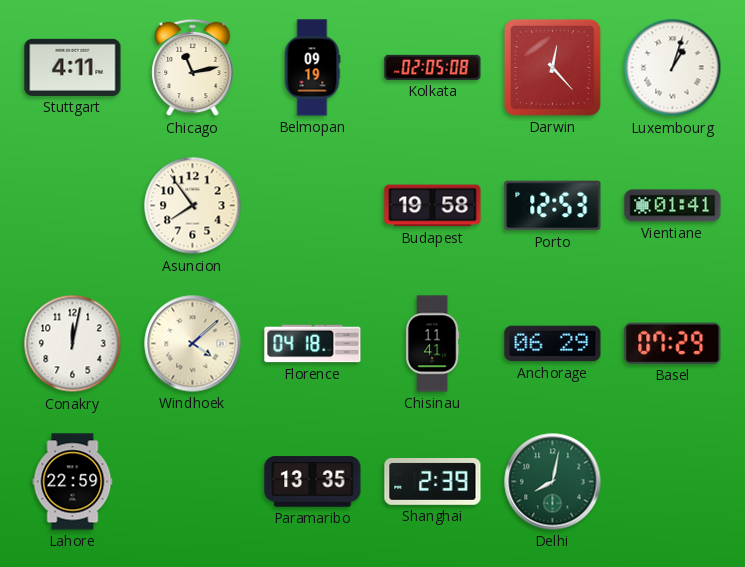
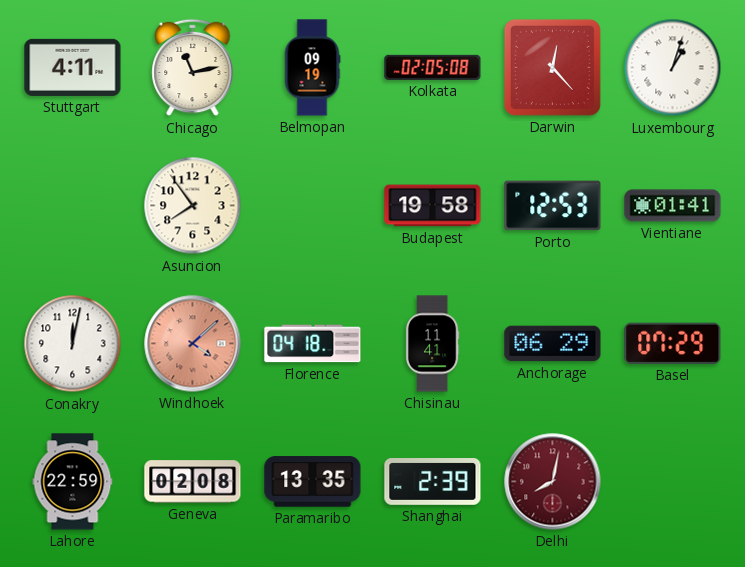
Windhoek dial: cream -> salmon (193, 344)
Geneva: none -> 02:08 (193, 482)
Delhi dial: green -> burgundy (553, 482)
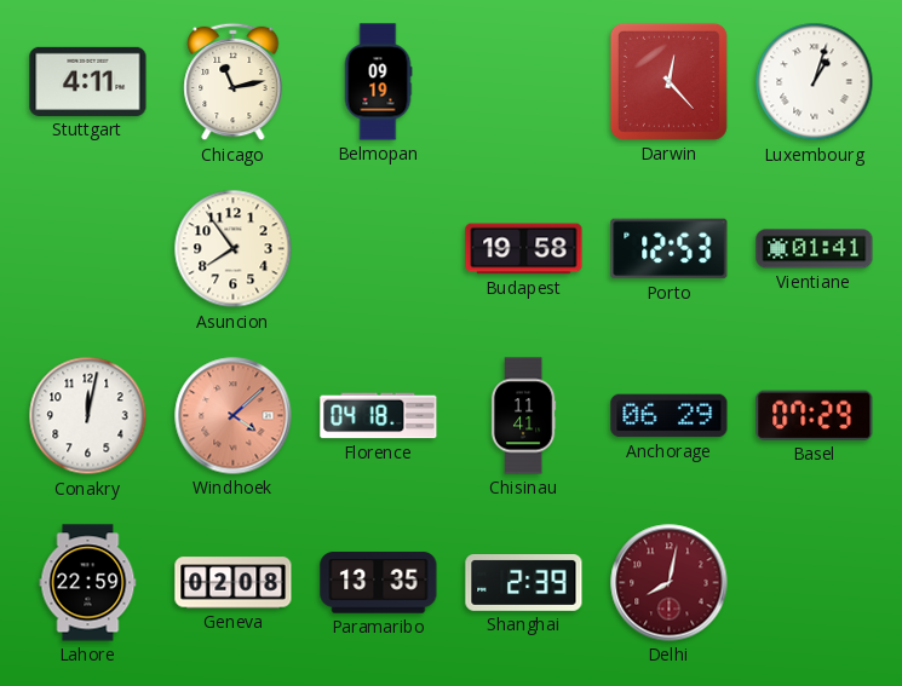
Kolkata: 02:05 -> none (433, 67)
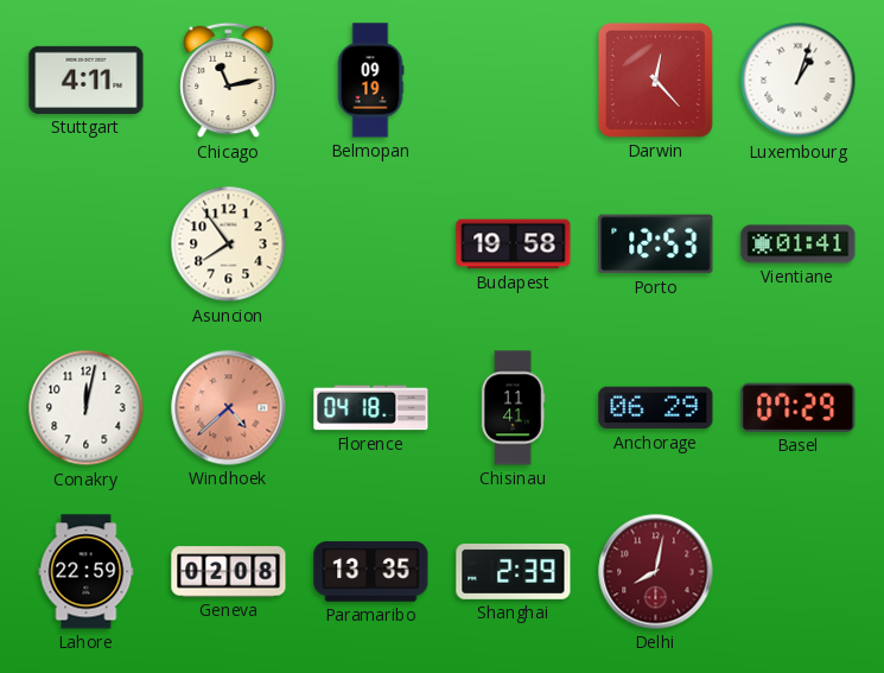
Windhoek: 4:08 -> 4:38 (229, 408)
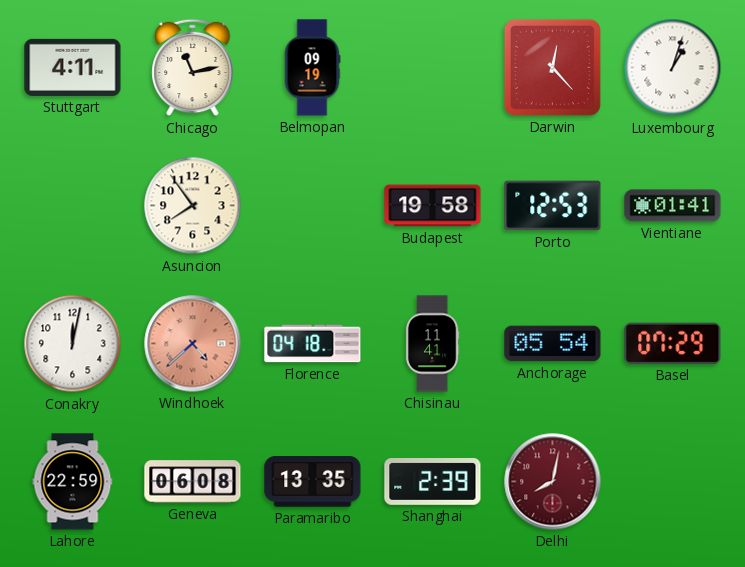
Anchorage: 06:29 -> 05:54 (553, 344)
Geneva: 02:08 -> 06:08 (193, 482)
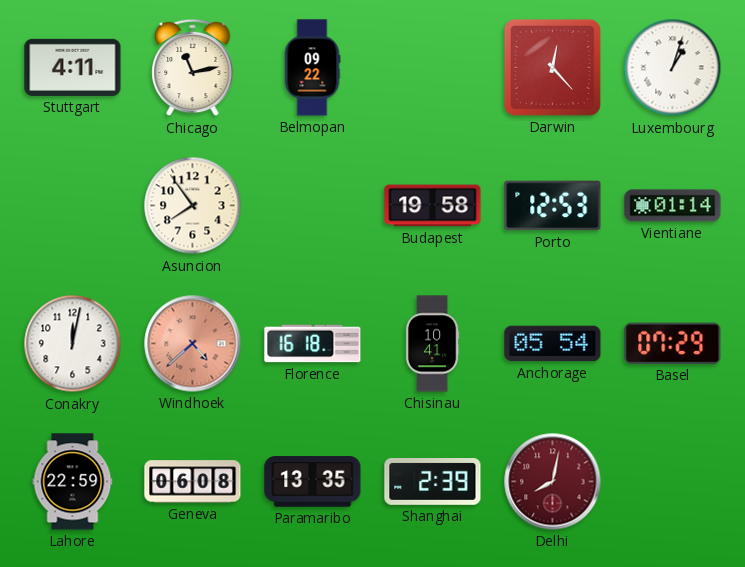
Belmopan: 09:19 -> 09:22 (312, 68)
Vientiane: 01:41 -> 01:14 (673, 206)
Florence: 04:18 -> 16:18 (313, 344)
Chisinau: 11:41 -> 10:41 (432, 344)
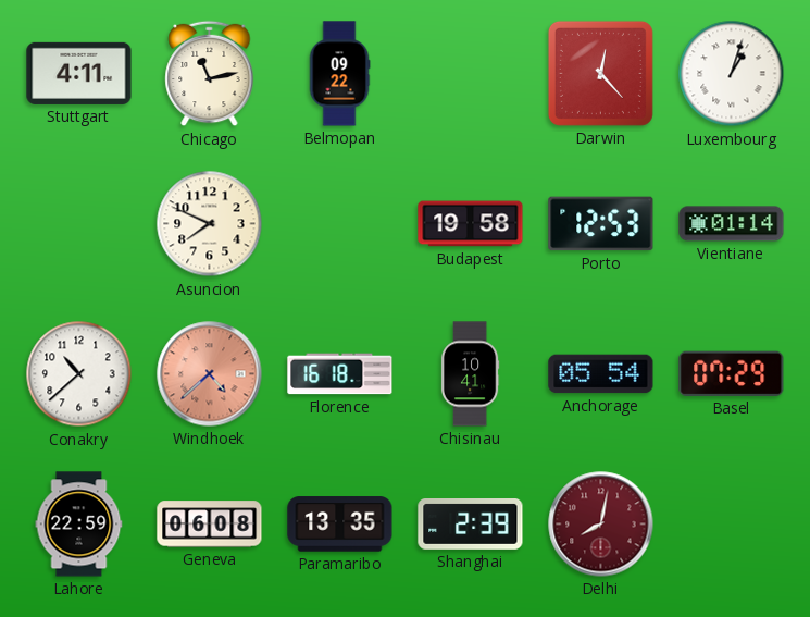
Asuncion: 7:54 -> 7:49 (210, 224)
Conakry: 12:02 -> 10:38 (79, 374)
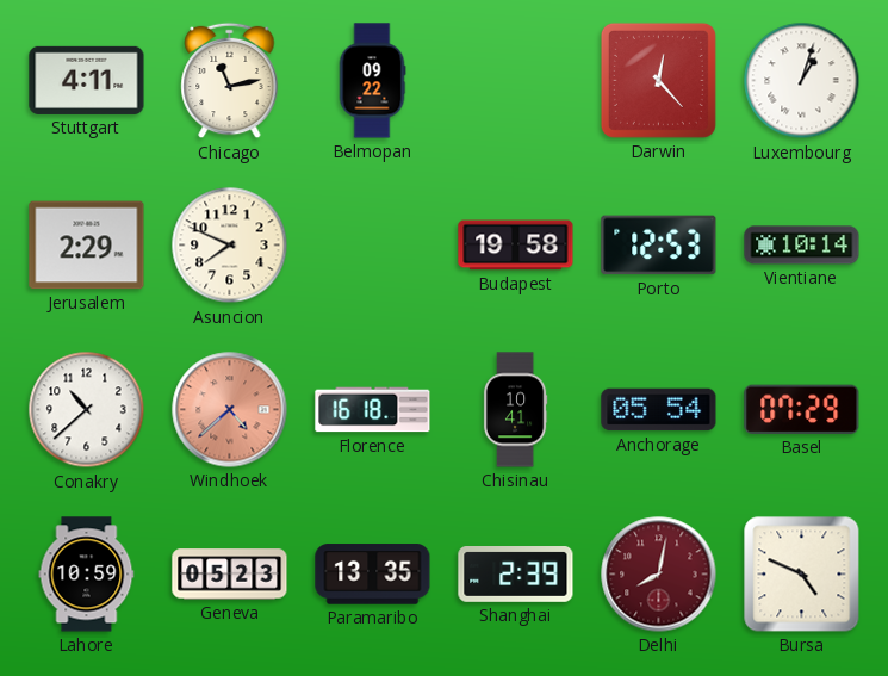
Jerusalem: none -> 2:29 (87, 246)
Vientiane: 01:14 -> 10:14 (802, 246)
Lahore: 22:59 -> 10:59 (87, 575)
Geneva: 06:08 -> 05:23 (230, 575)
Bursa: none -> 4:49 (802, 575)
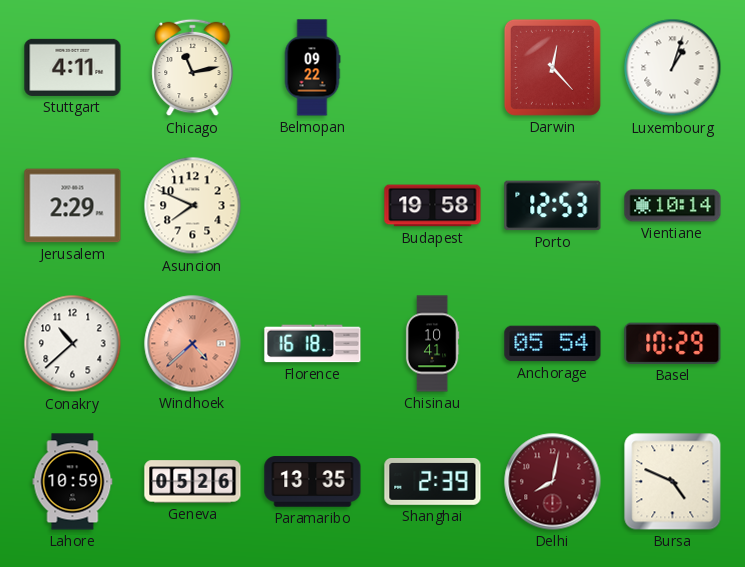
Basel: 07:29 -> 10:29 (673, 343)
Geneva: 05:23 -> 05:26 (193, 482)
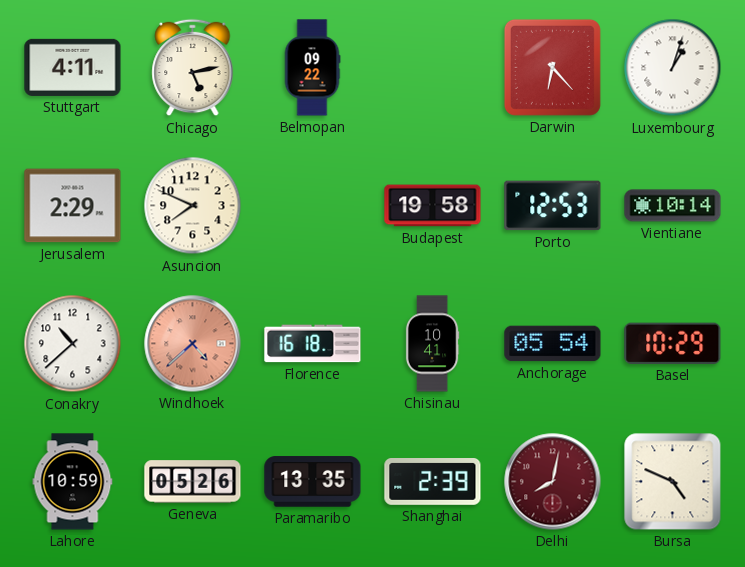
Chicago: 11:13 -> 5:13 (193, 68)
Darwin: 12:23 -> 6:23 (552, 67)
